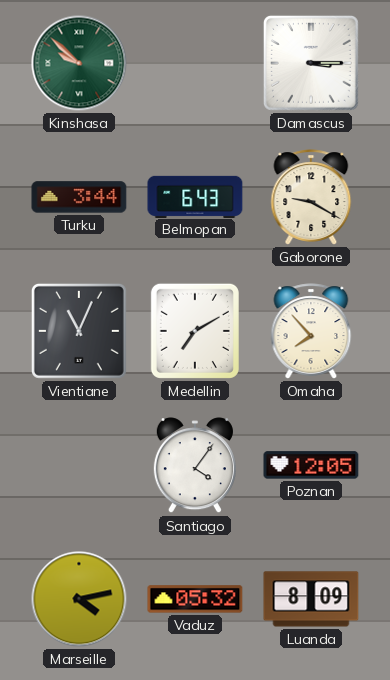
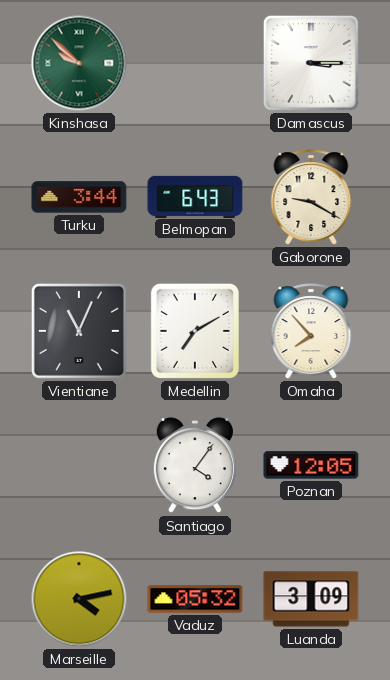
Luanda: 8:09 -> 3:09 (311, 599)
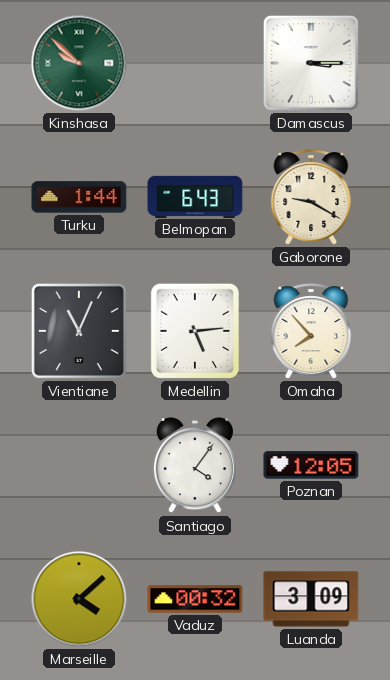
Turku: 3:44 -> 1:44 (79, 197)
Medellin: 7:10 -> 5:14 (195, 331)
Marseille: 4:13 -> 4:08 (79, 599)
Vaduz: 05:32 -> 00:32 (195, 599)
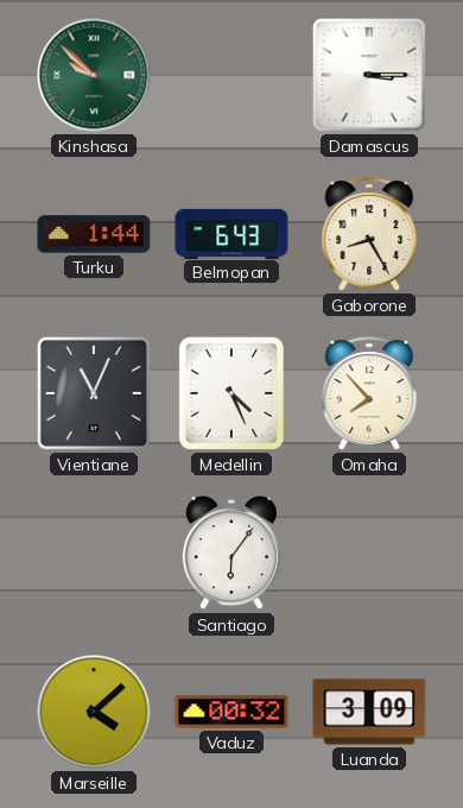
Gaborone: 9:20 -> 8:25 (369, 234)
Medellin: 5:14 -> 4:26 (231, 393)
Santiago: 4:06 -> 6:06 (231, 554)
Poznan: 12:05 -> none (311, 465)
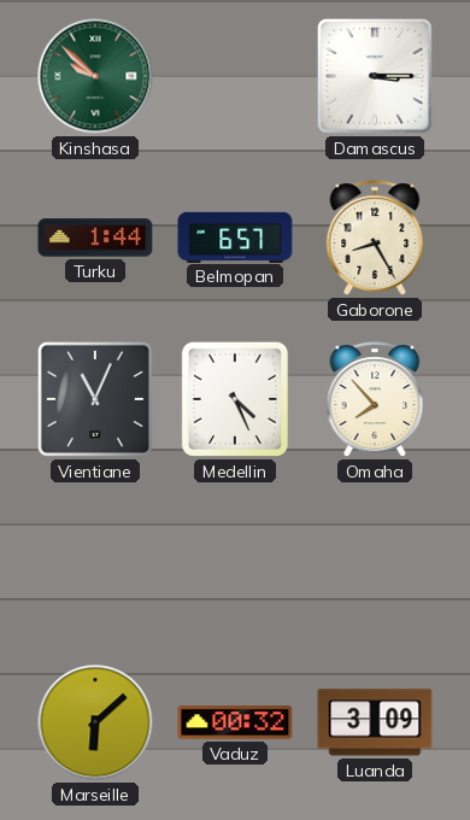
Belmopan: 6:43 -> 6:57 (235, 236)
Santiago: 6:06 -> none (231, 554)
Marseille: 4:08 -> 6:08 (95, 722)
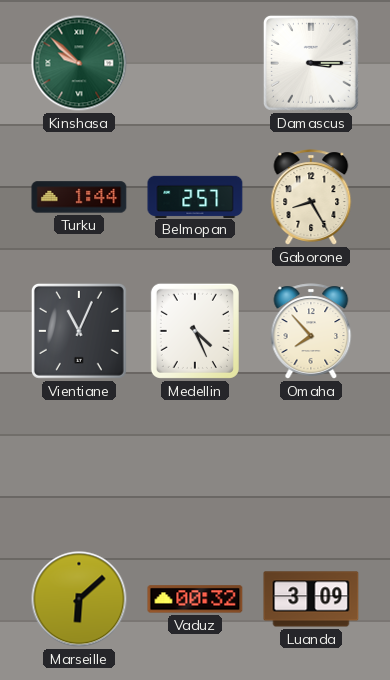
Belmopan: 6:57 -> 2:57 (195, 196)
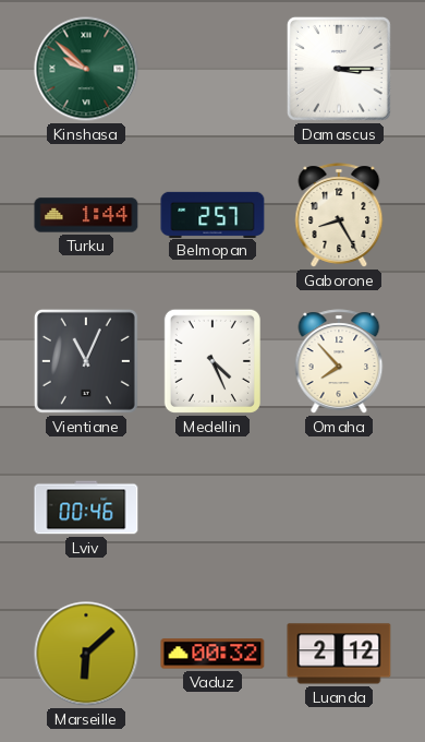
Lviv: none -> 00:46 (86, 507)
Luanda: 3:09 -> 2:12 (339, 654)
